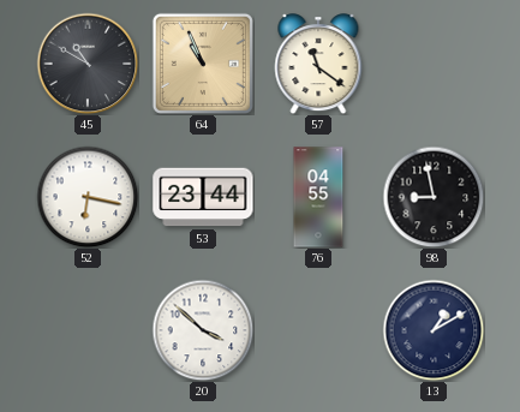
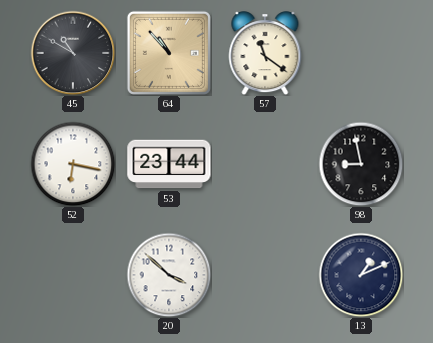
64: 10:56 -> 10:53 (169, 53)
76: 04:55 -> none (318, 197)
13: 1:10 -> 1:11 (361, 275)
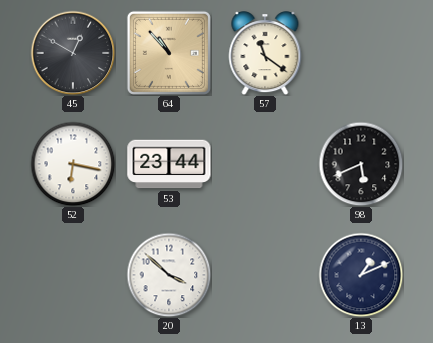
45: 10:50 -> 12:50 (73, 53)
98: 8:58 -> 5:41 (361, 164)
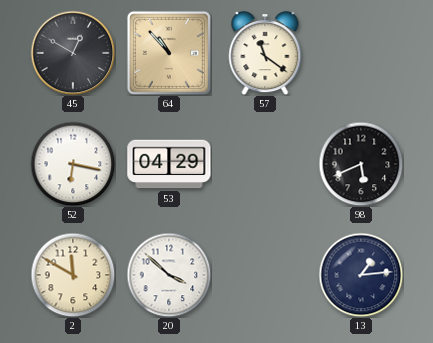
53: 23:44 -> 04:29 (169, 164)
2: none -> 11:50 (73, 275)
13: 1:11 -> 1:14 (361, 275)
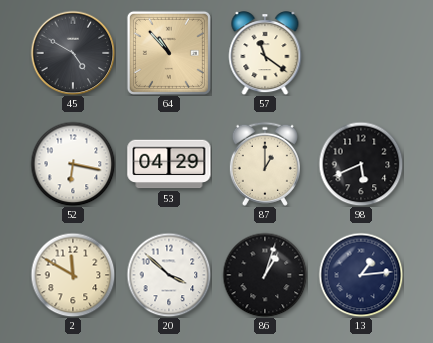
45: 12:50 -> 4:50 (73, 53)
87: none -> 1:00 (265, 164)
86: none -> 1:03 (265, 275)
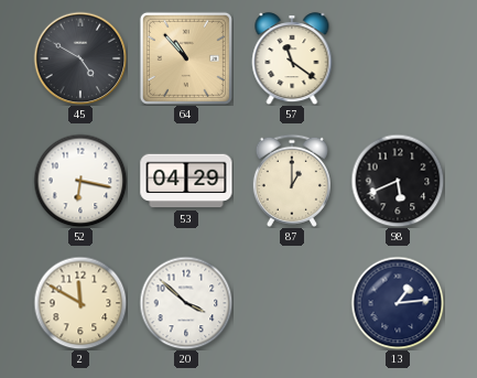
86: 1:03 -> none (265, 275)
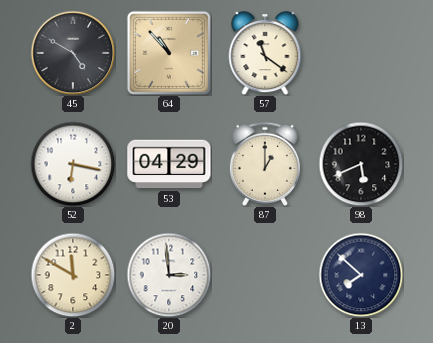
20: 3:52 -> 2:59 (169, 275)
13: 1:14 -> 7:52 (361, 275)
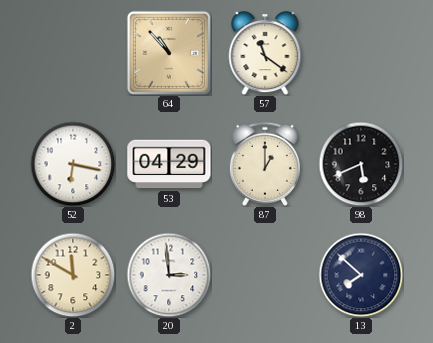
45: 4:50 -> none (73, 53)
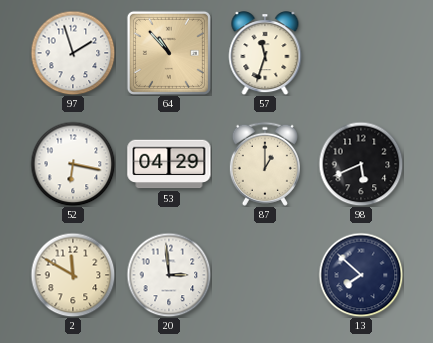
97: none -> 1:57 (73, 53)
57: 11:21 -> 11:33 (265, 53)
